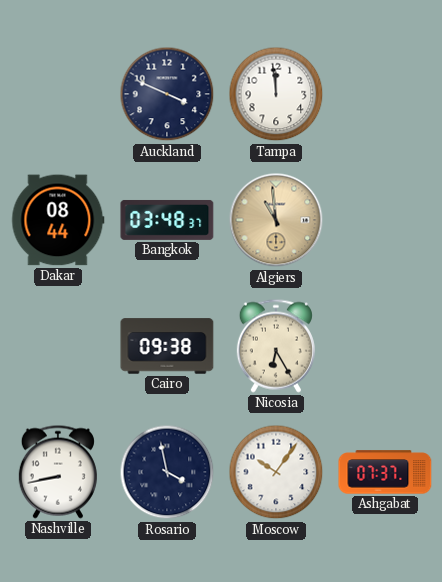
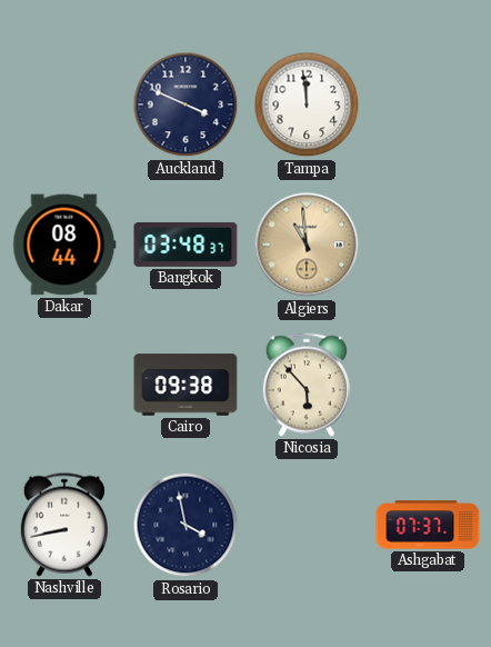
Nicosia: 6:25 -> 5:53 (307, 385)
Moscow: 10:06 -> none (276, 472)
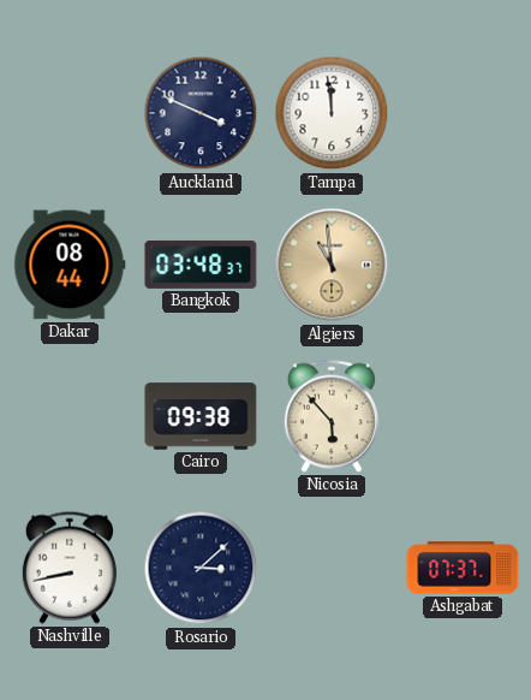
Rosario: 3:58 -> 3:08 (201, 568)
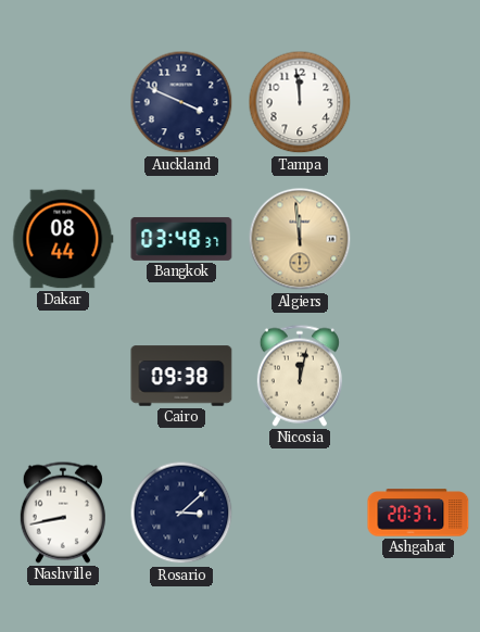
Algiers: 10:59 -> 11:59 (300, 239)
Nicosia: 5:53 -> 12:02 (300, 376)
Ashgabat: 07:37 -> 20:37 (418, 513)
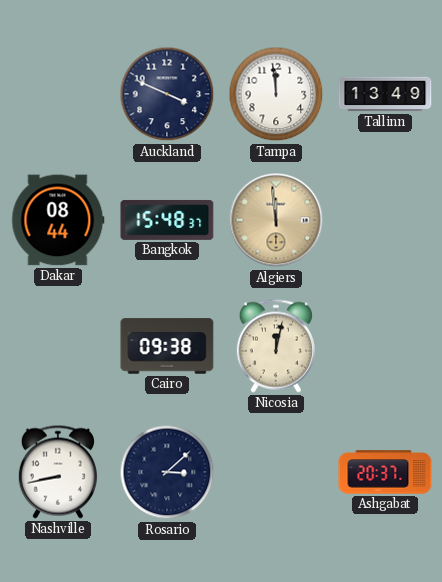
Tallinn: none -> 13:49 (385, 94)
Bangkok: 03:48 -> 15:48 (167, 220)
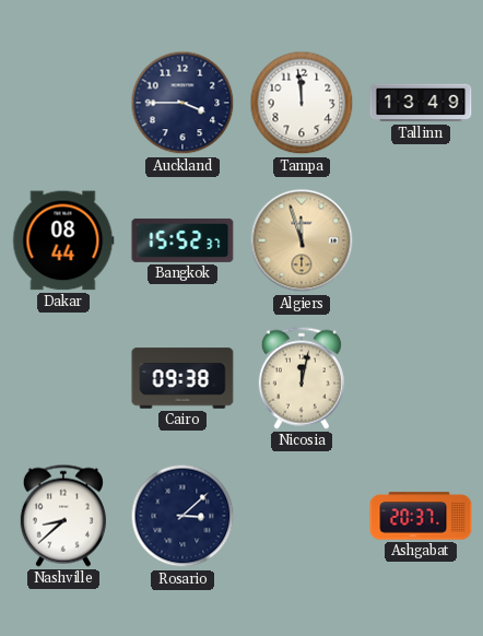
Auckland: 3:49 -> 3:45 (182, 103)
Bangkok: 15:48 -> 15:52 (182, 240)
Algiers: 11:59 -> 11:57 (302, 240)
Nashville: 8:43 -> 8:38 (63, 516)
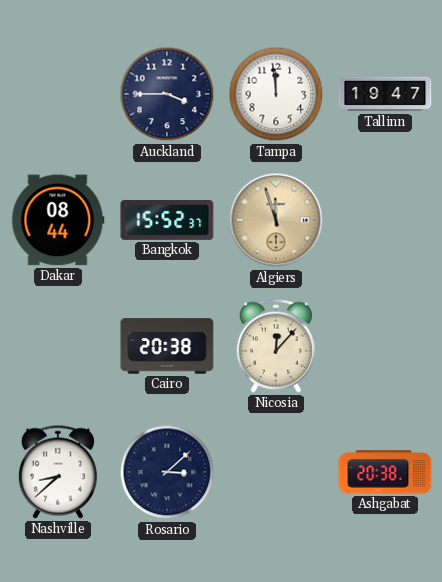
Tallinn: 13:49 -> 19:47 (385, 94)
Cairo: 09:38 -> 20:38 (167, 346)
Nicosia: 12:02 -> 12:07 (276, 346)
Ashgabat: 20:37 -> 20:38 (385, 472)
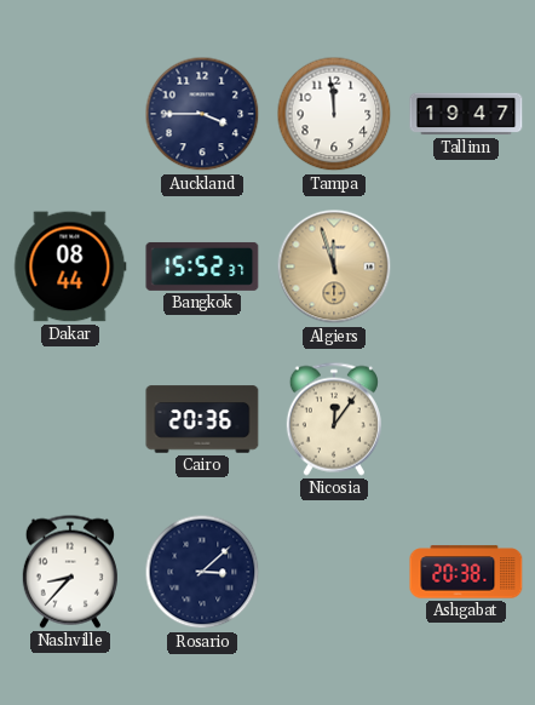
Cairo: 20:38 -> 20:36 (202, 419)
Nicosia: 12:07 -> 12:06 (334, 419)
Nashville: 8:38 -> 8:37 (70, 572)
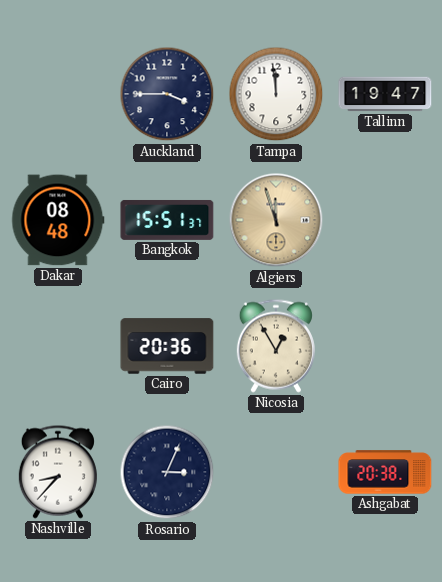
Dakar: 08:44 -> 08:48 (58, 220)
Bangkok: 15:52 -> 15:51 (167, 220)
Nicosia: 12:06 -> 12:55 (276, 346)
Rosario: 3:08 -> 3:04 (167, 472)
